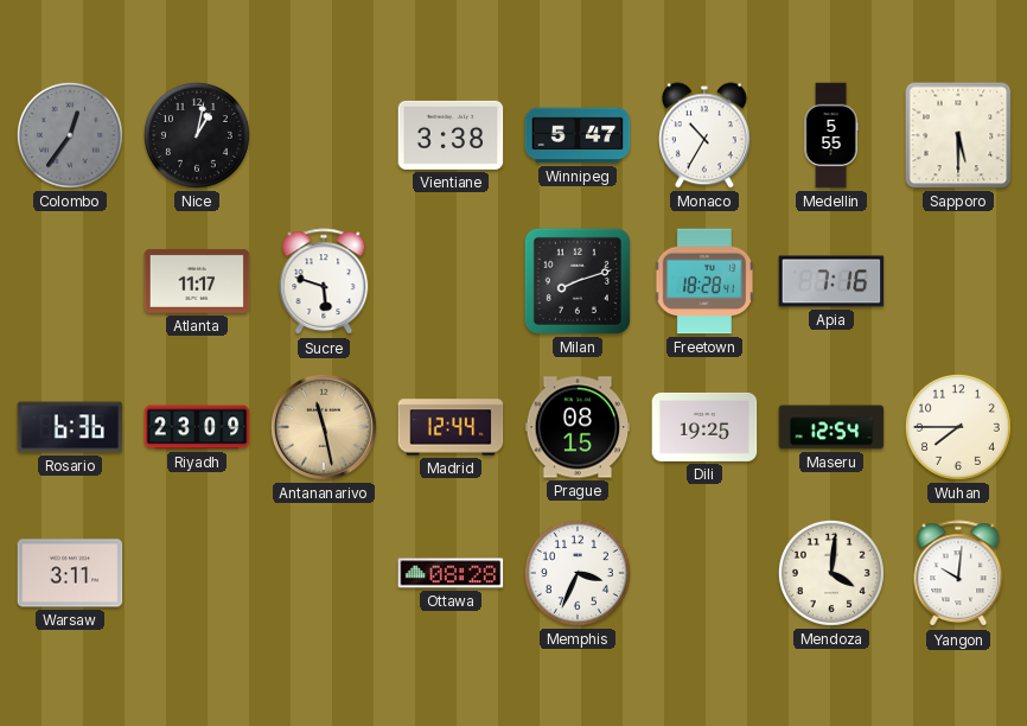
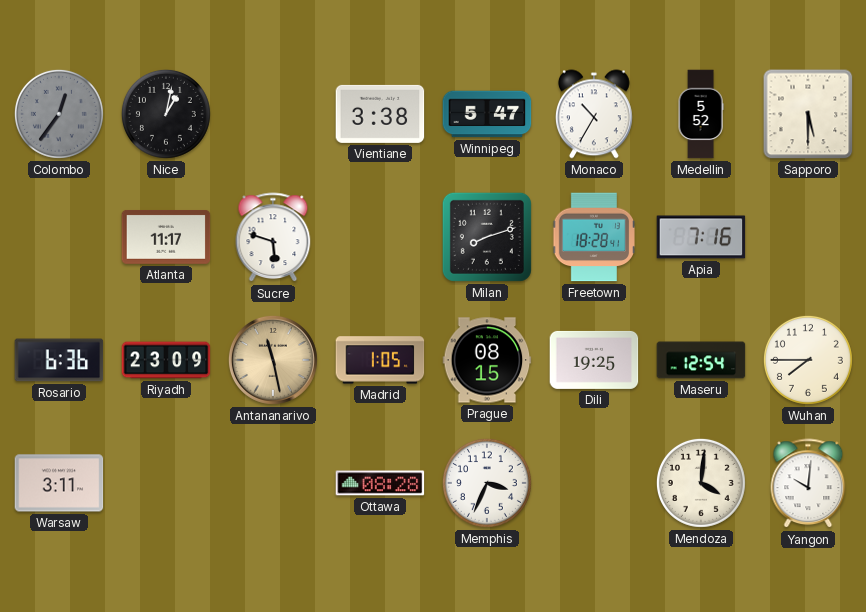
Medellin: 5:55 -> 5:52 (701, 114)
Madrid: 12:44 -> 1:05 (380, 360)
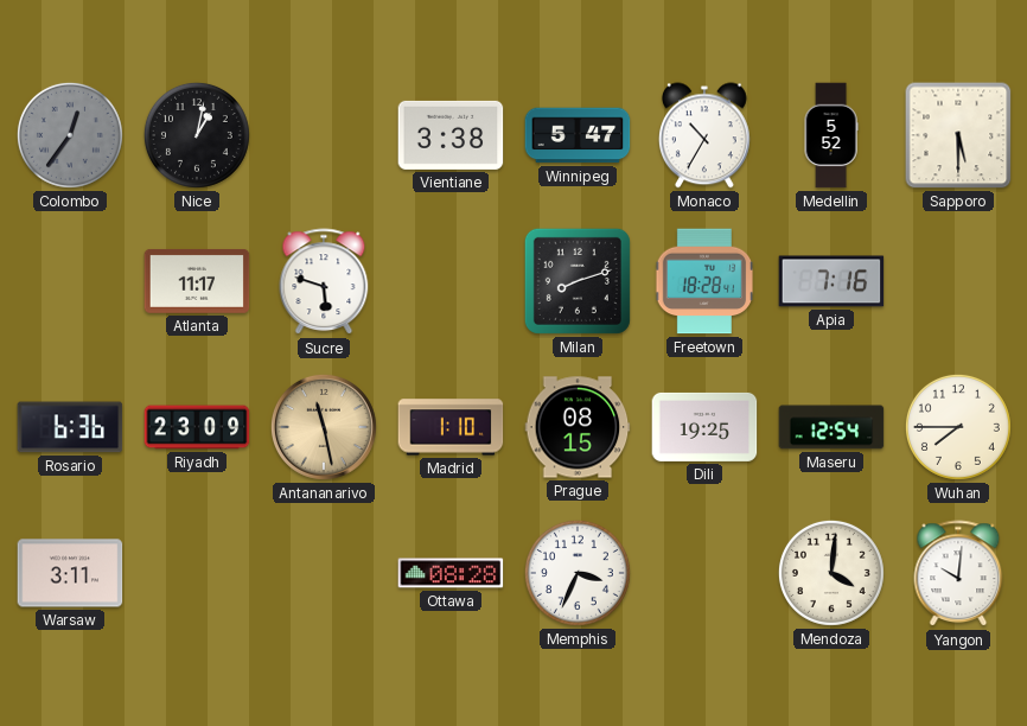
Madrid: 1:05 -> 1:10 (451, 427)
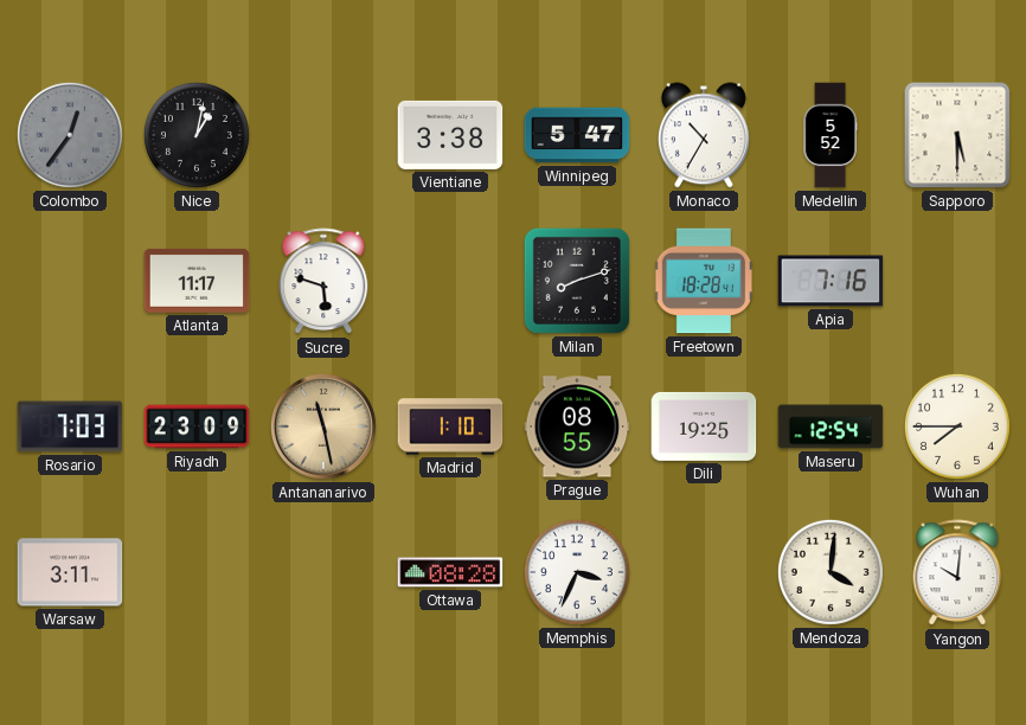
Rosario: 6:36 -> 7:03 (70, 426)
Prague: 08:15 -> 08:55 (577, 426)
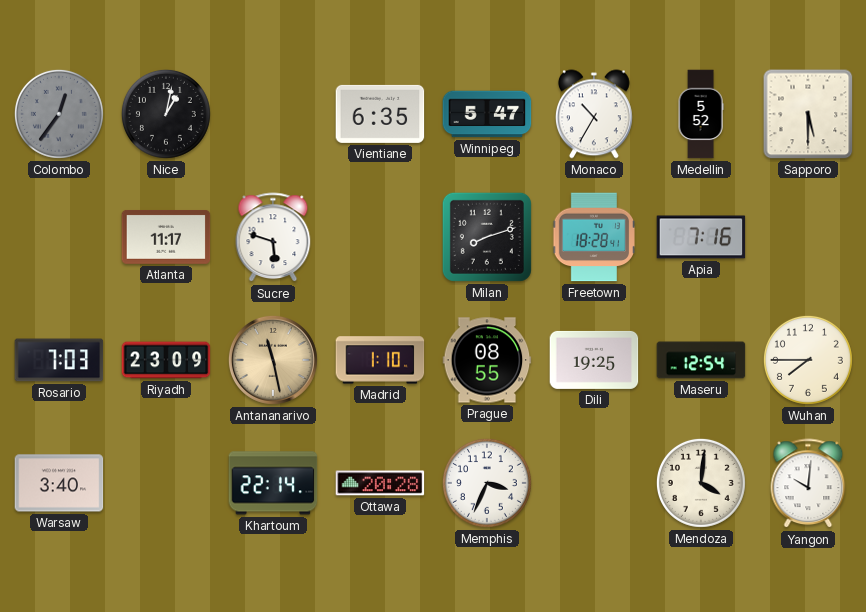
Vientiane: 3:38 -> 6:35 (380, 114)
Warsaw: 3:11 -> 3:40 (59, 483)
Khartoum: none -> 22:14 (273, 483)
Ottawa: 08:28 -> 20:28 (380, 483)
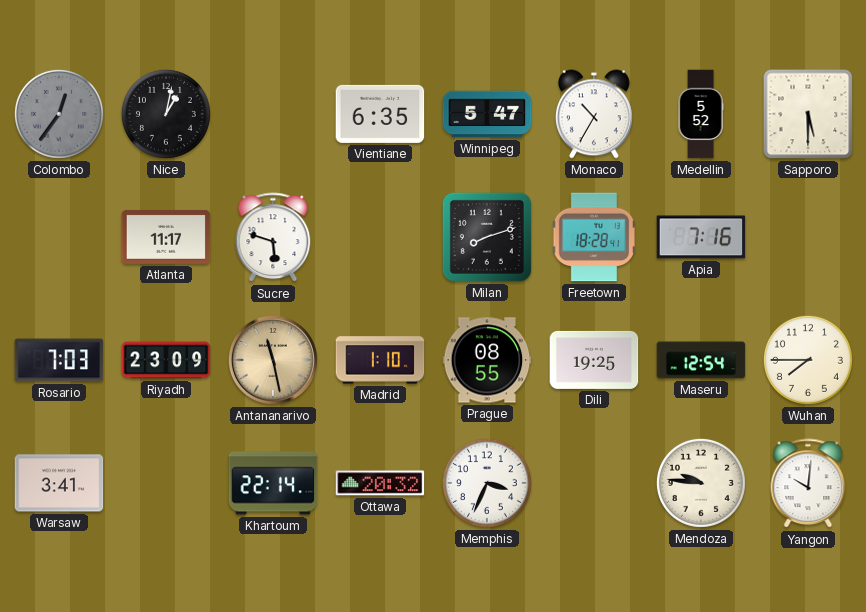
Warsaw: 3:40 -> 3:41 (59, 483)
Ottawa: 20:28 -> 20:32 (380, 483)
Mendoza: 4:01 -> 9:46 (701, 483)
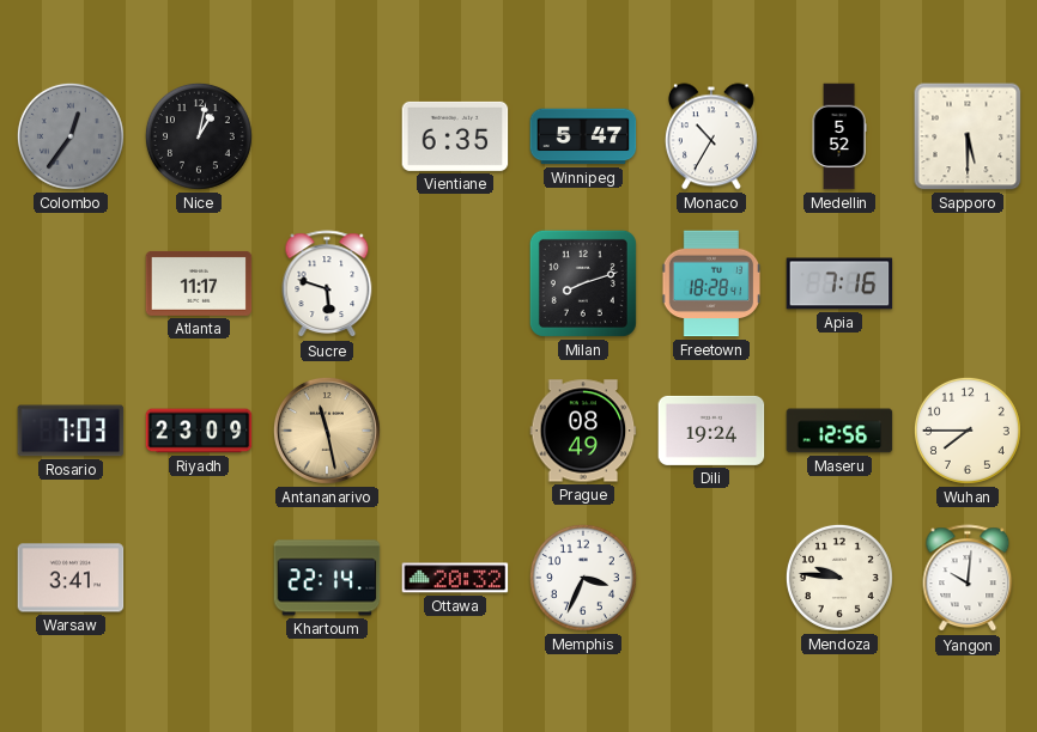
Madrid: 1:10 -> none (380, 360)
Prague: 08:55 -> 08:49 (583, 431)
Dili: 19:25 -> 19:24 (711, 431)
Maseru: 12:54 -> 12:56 (839, 431)
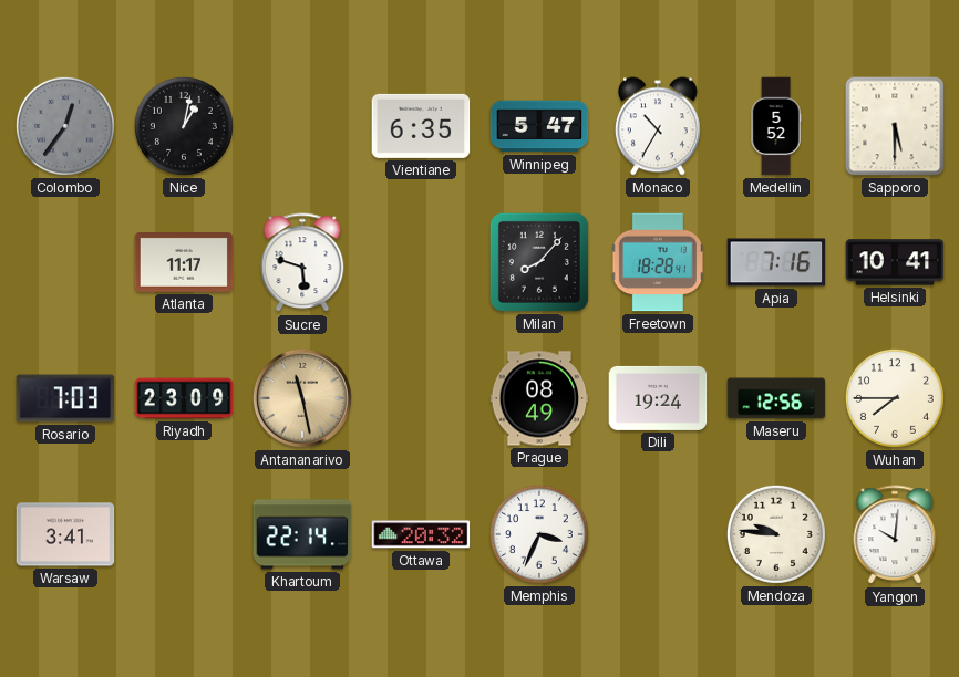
Milan: 8:12 -> 8:07 (539, 262)
Helsinki: none -> 10:41 (895, 262)
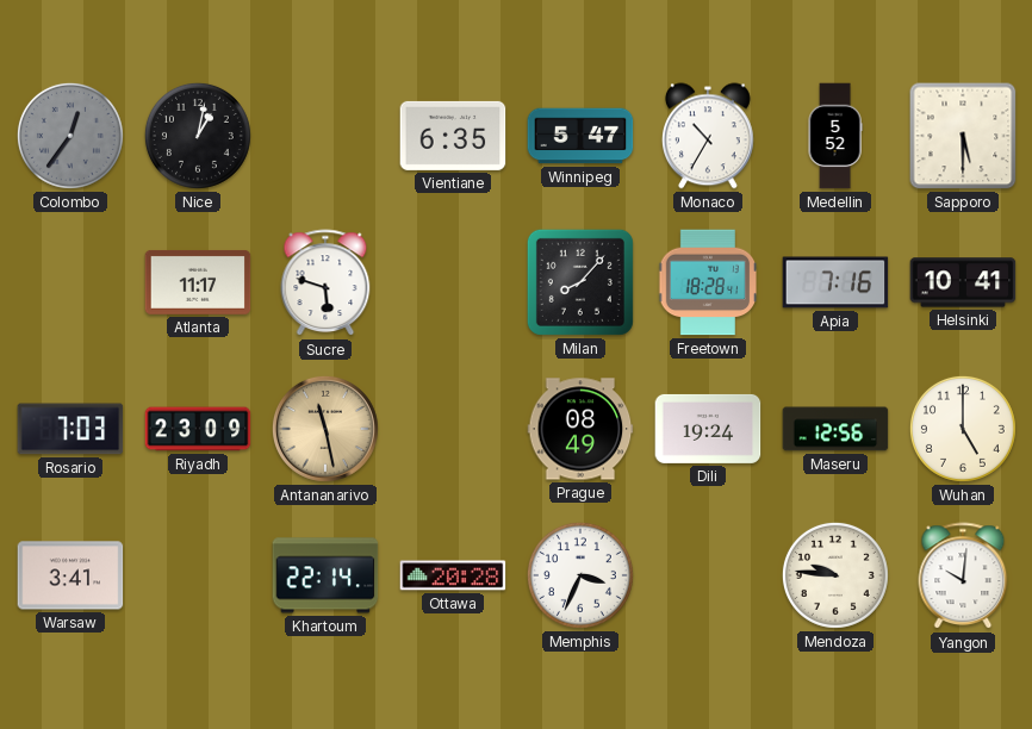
Wuhan: 7:45 -> 5:00 (963, 429)
Ottawa: 20:32 -> 20:28 (453, 575)
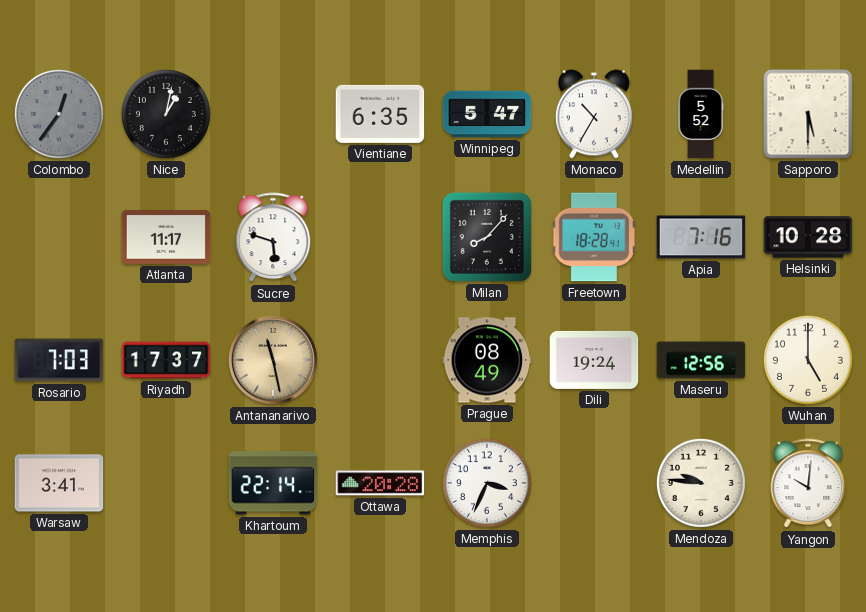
Helsinki: 10:41 -> 10:28 (808, 237)
Riyadh: 23:09 -> 17:37 (166, 360)
